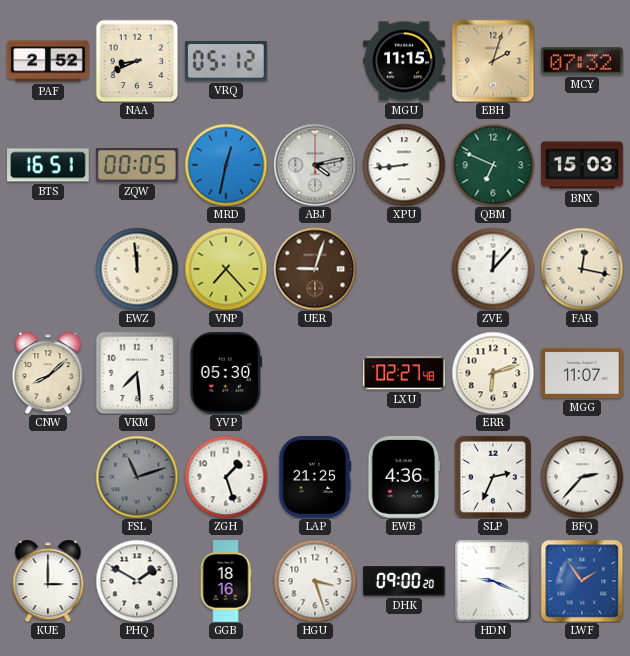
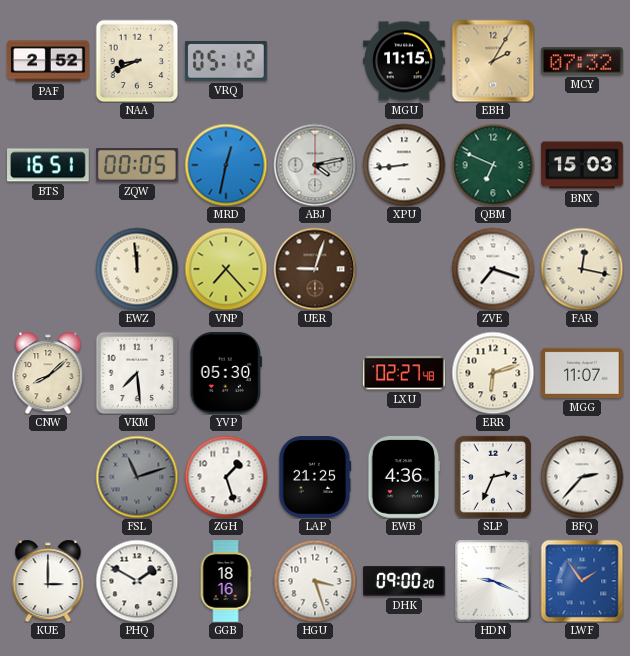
EBH: 2:03 -> 2:05 (493, 61)
ZVE: 12:07 -> 7:18 (493, 269)
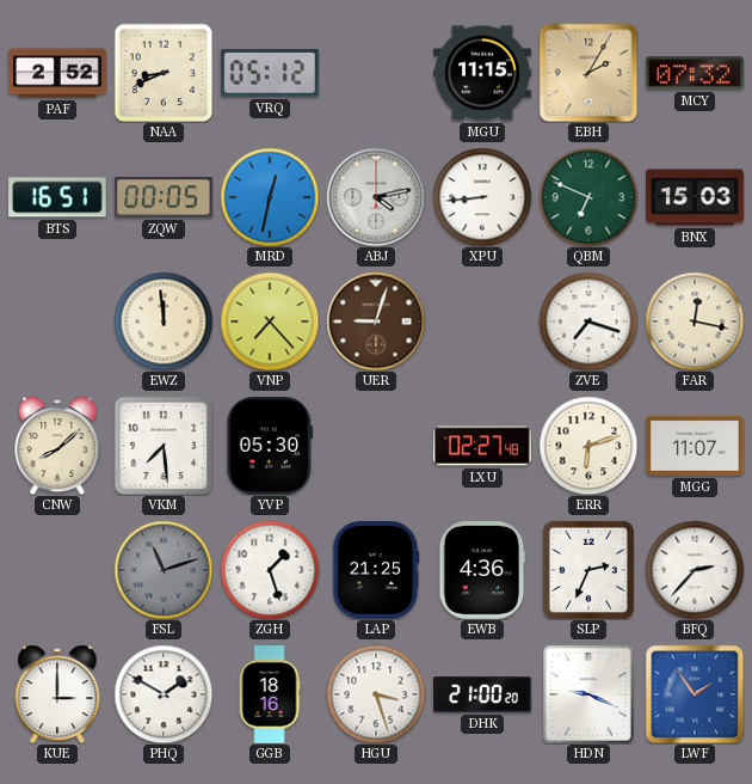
DHK: 09:00 -> 21:00 (482, 694)
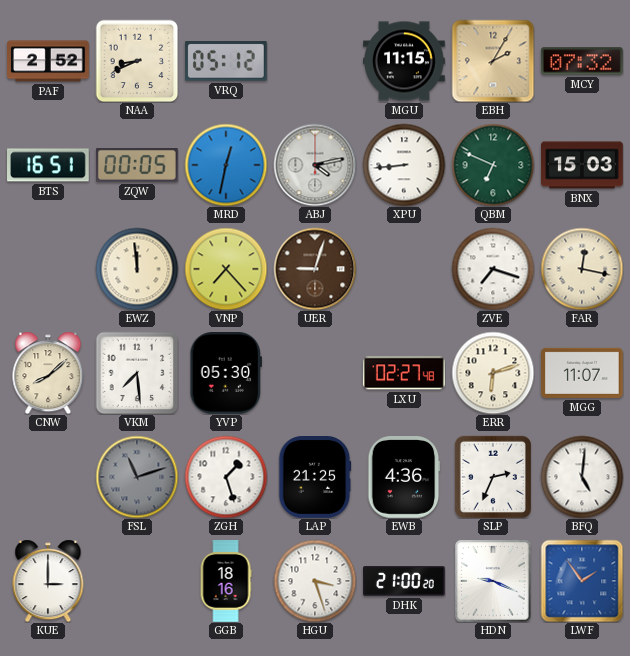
BFQ: 2:37 -> 5:01 (582, 477)
PHQ: 1:50 -> none (164, 694)
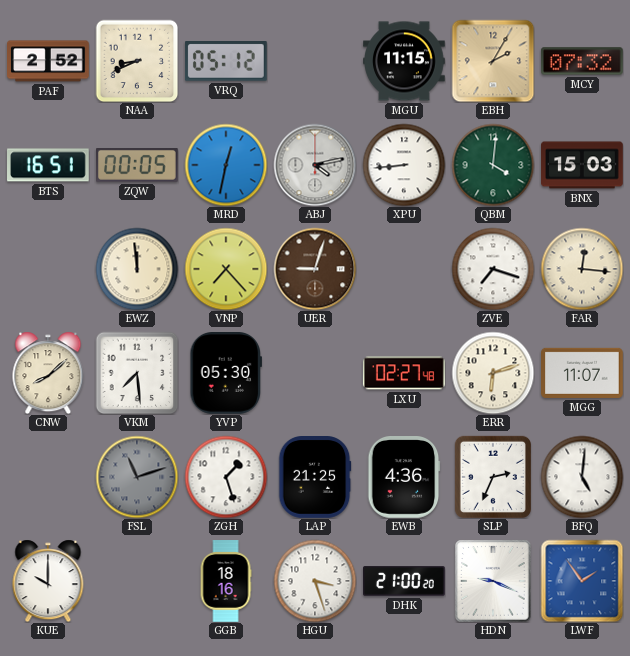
QBM: 6:49 -> 4:01 (493, 165)
FAR: 12:17 -> 12:16 (582, 269)
KUE: 3:00 -> 10:00 (48, 581)
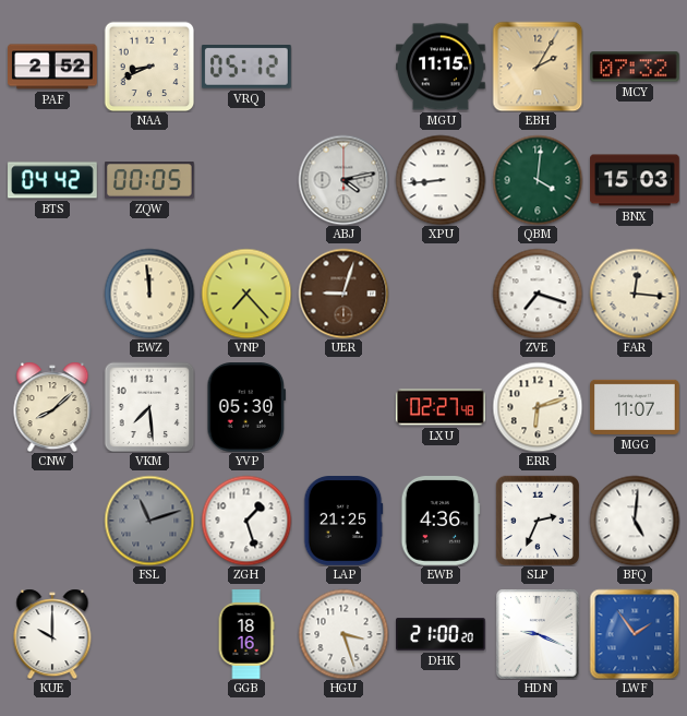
BTS: 16:51 -> 04:42 (53, 180)
MRD: 12:32 -> none (226, 165)
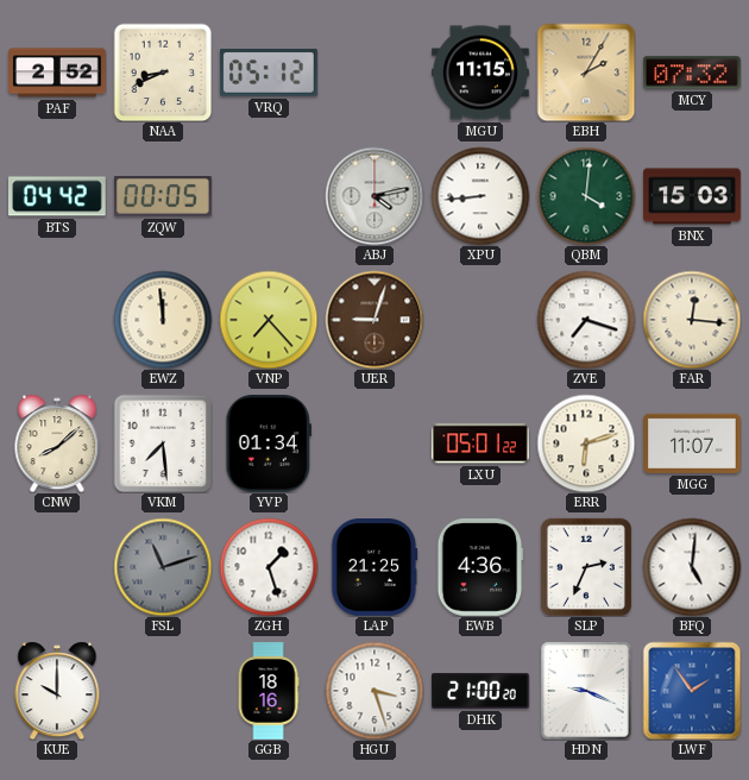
YVP: 05:30 -> 01:34 (267, 445)
LXU: 02:27 -> 05:01 (480, 444)
